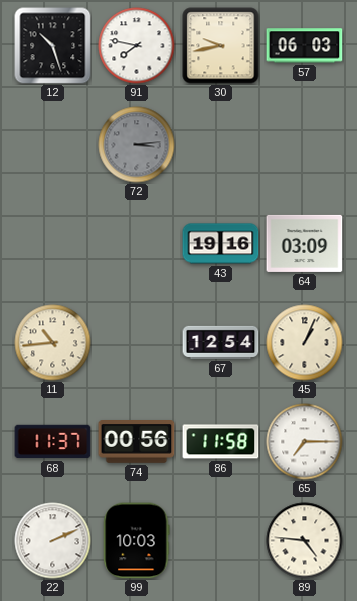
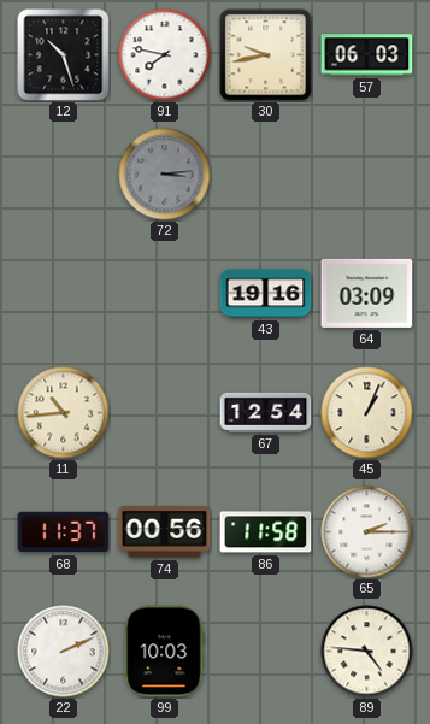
65: 7:15 -> 2:15 (367, 532)
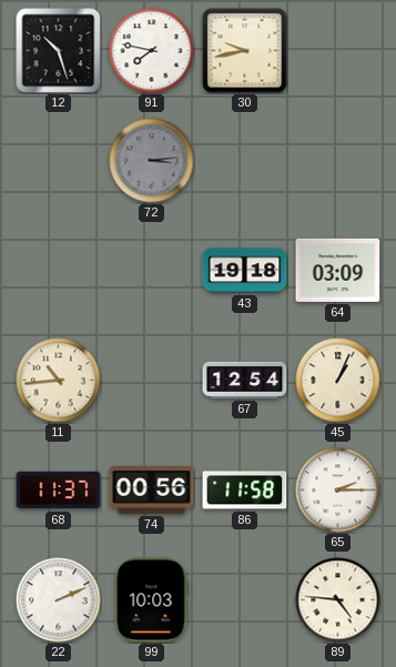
57: 06:03 -> none (367, 55)
43: 19:16 -> 19:18 (245, 271)
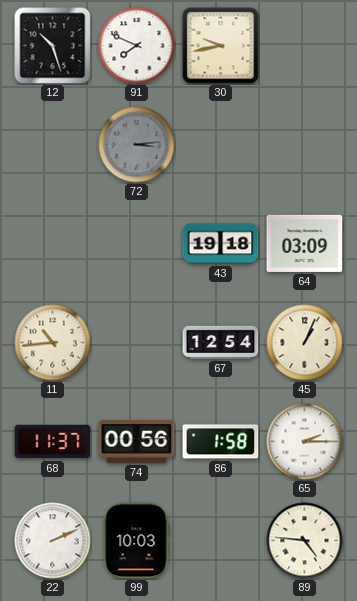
91: 7:47 -> 7:49 (137, 46)
86: 11:58 -> 1:58 (221, 442)
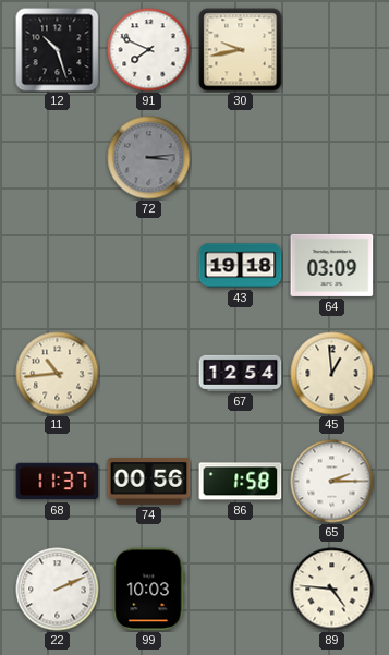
45: 1:04 -> 12:59 (332, 374)
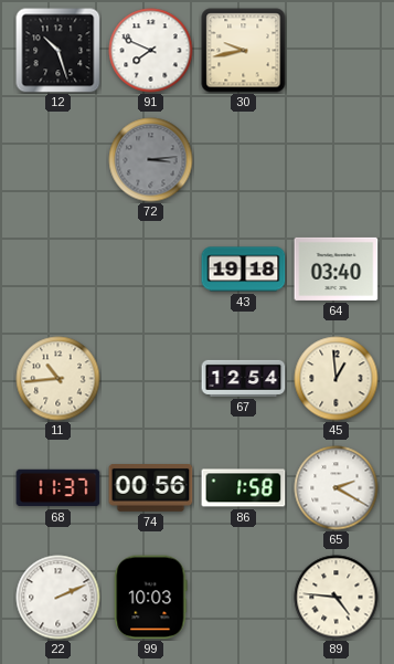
64: 03:09 -> 03:40 (337, 268)
65: 2:15 -> 2:20 (337, 488)
